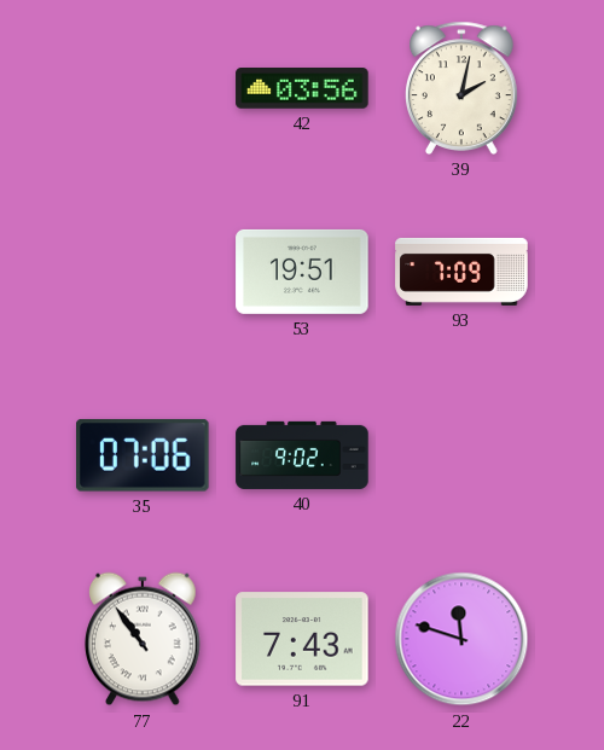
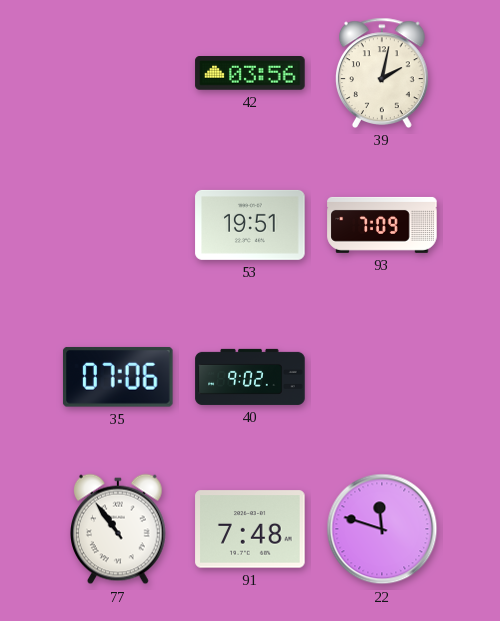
91: 7:43 -> 7:48 (250, 529)
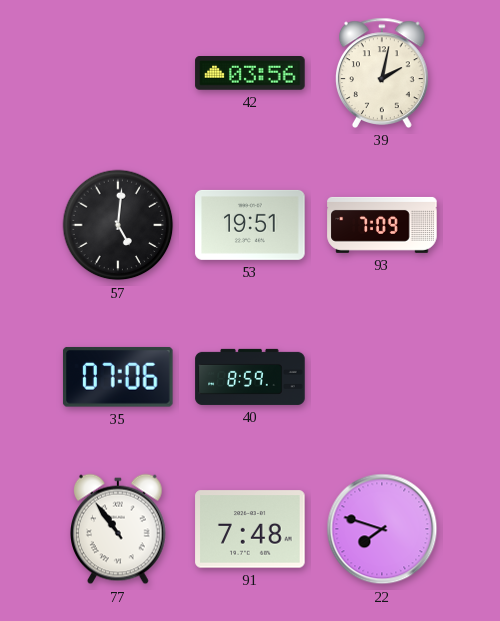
57: none -> 5:01 (118, 225)
40: 9:02 -> 8:59 (250, 377)
22: 11:48 -> 7:48 (382, 529)
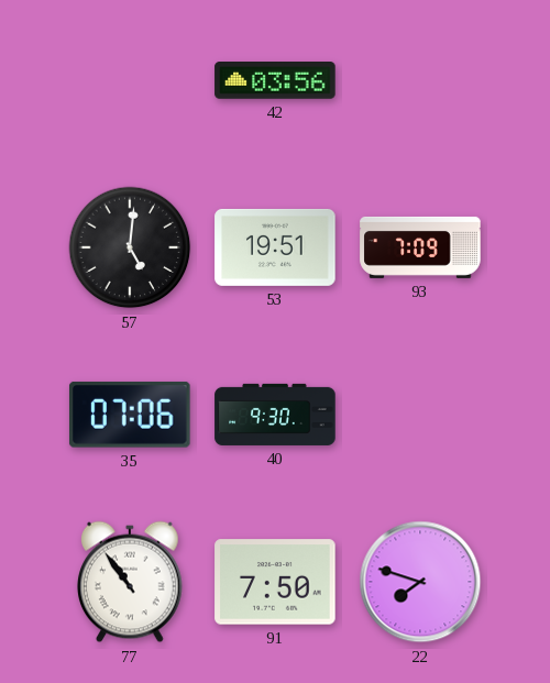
39: 2:02 -> none (383, 73)
40: 8:59 -> 9:30 (275, 415)
91: 7:48 -> 7:50 (275, 582)
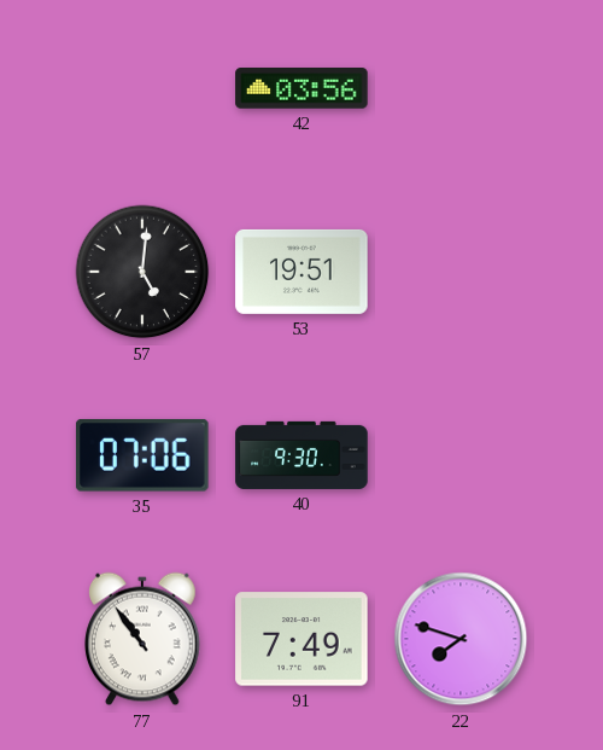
93: 7:09 -> none (420, 247)
91: 7:50 -> 7:49 (301, 639)
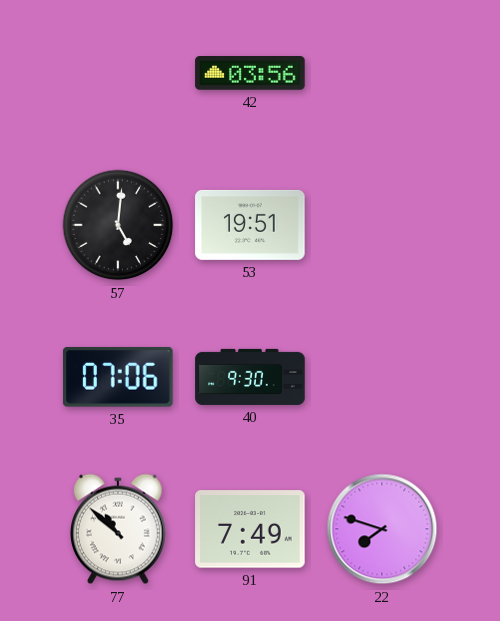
77: 10:54 -> 10:52 (119, 529)
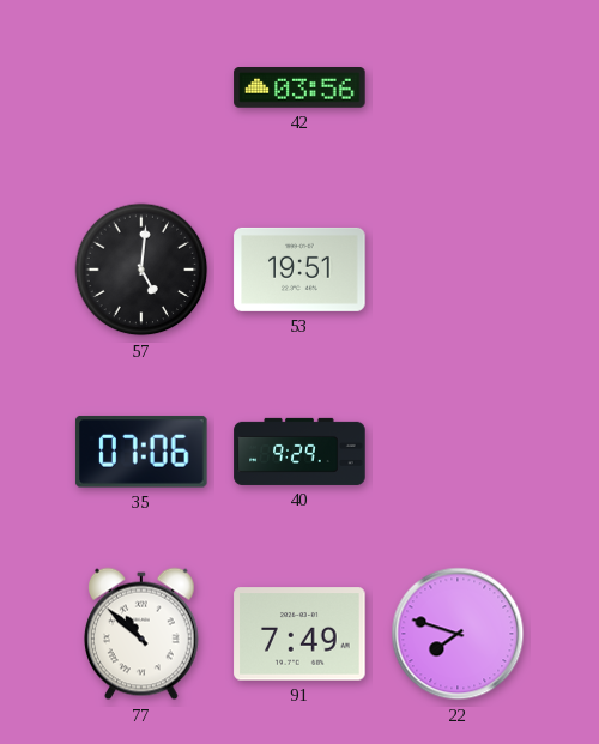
40: 9:30 -> 9:29 (299, 452)
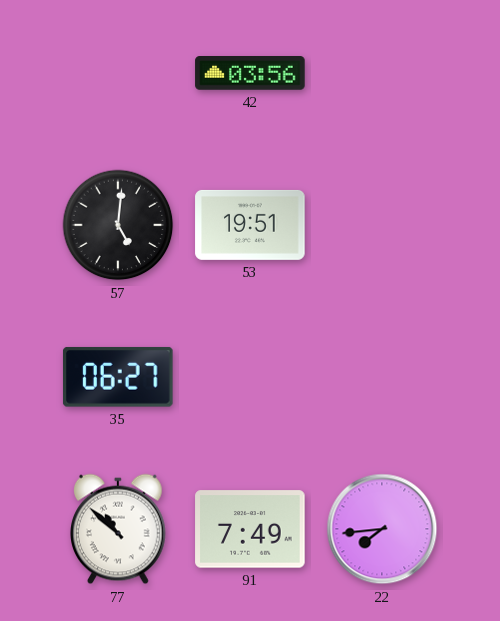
35: 07:06 -> 06:27 (118, 377)
40: 9:29 -> none (299, 452)
22: 7:48 -> 7:44 (382, 529)
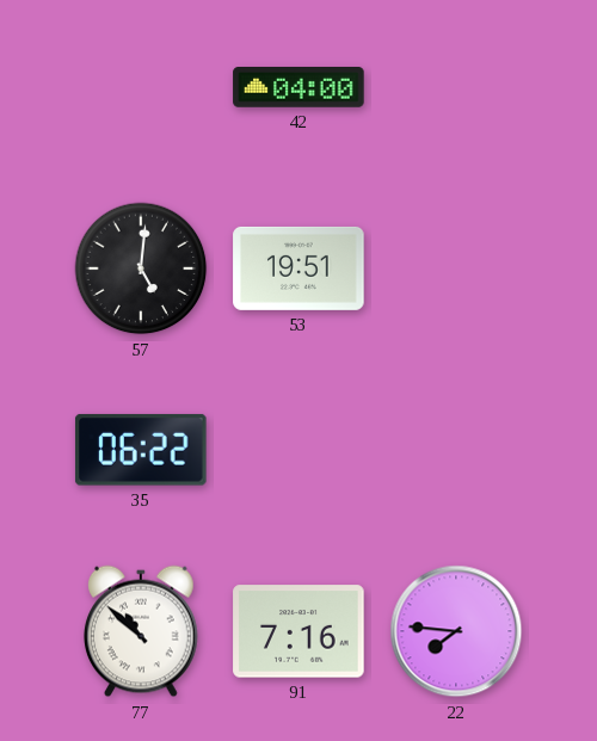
42: 03:56 -> 04:00 (298, 88)
35: 06:27 -> 06:22 (141, 450)
91: 7:49 -> 7:16 (298, 631)
22: 7:44 -> 7:46 (456, 631)
